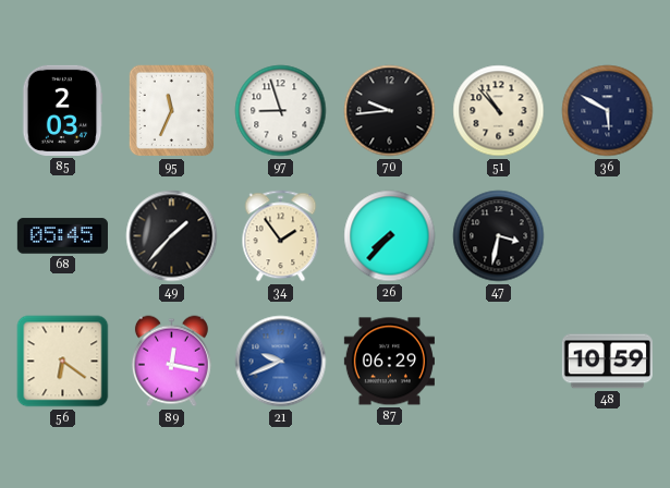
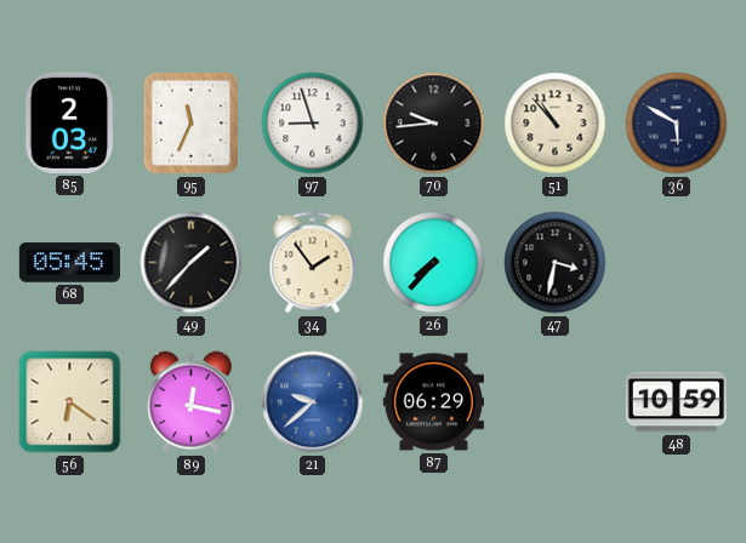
21: 9:41 -> 9:38 (313, 402)
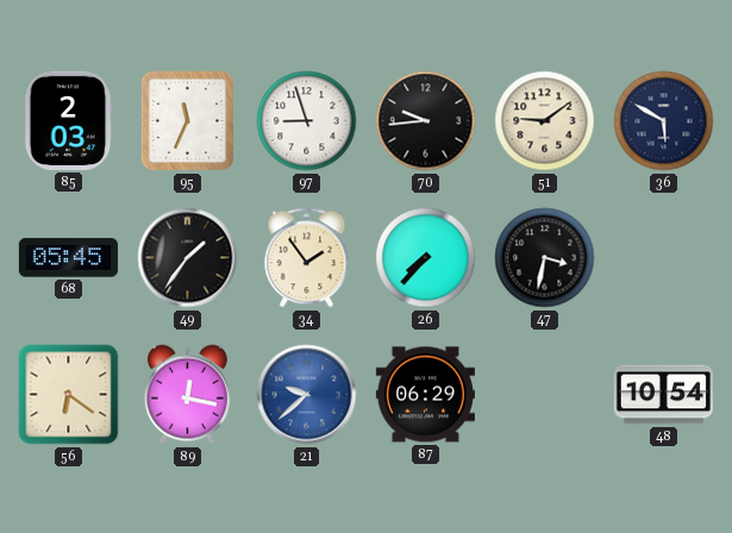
51: 10:53 -> 9:09 (545, 121)
49: 1:37 -> 1:36 (188, 258)
48: 10:59 -> 10:54 (663, 395)
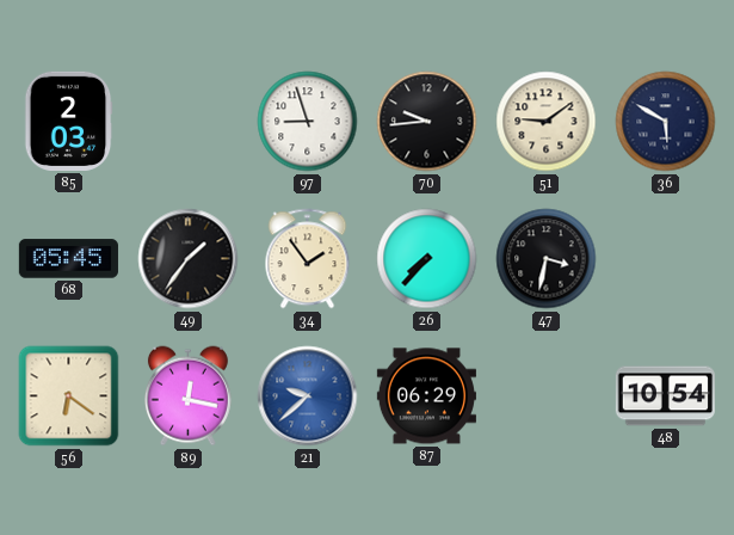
95: 11:34 -> none (188, 121)
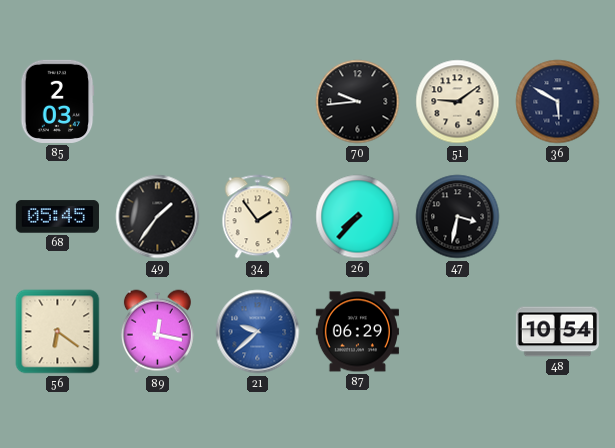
97: 8:57 -> none (308, 122)
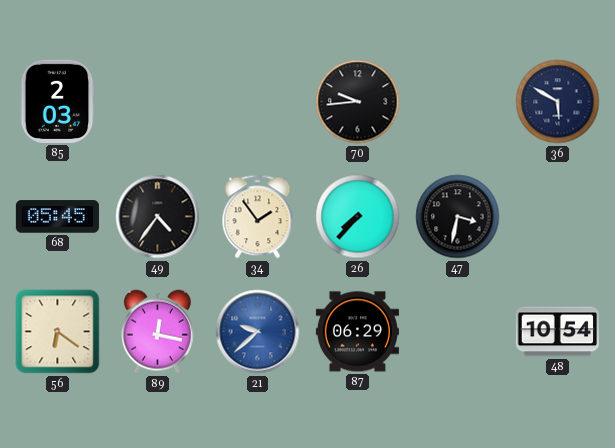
51: 9:09 -> none (458, 102)
49: 1:36 -> 4:36 (158, 217)
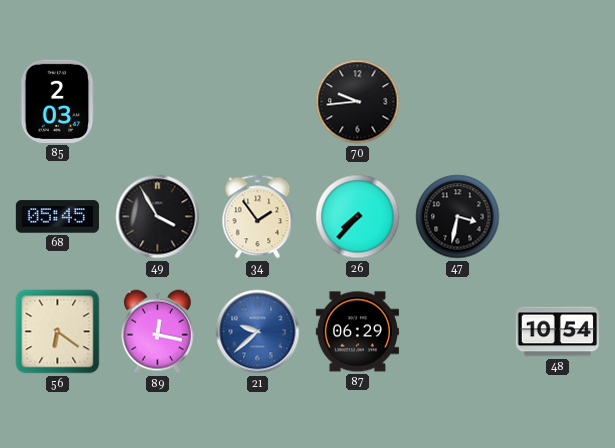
36: 5:50 -> none (558, 102)
49: 4:36 -> 3:55 (158, 217)
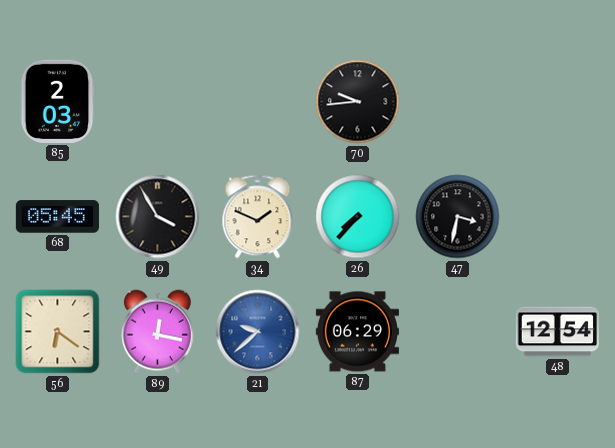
34: 1:54 -> 1:49 (258, 217)
48: 10:54 -> 12:54 (557, 332)
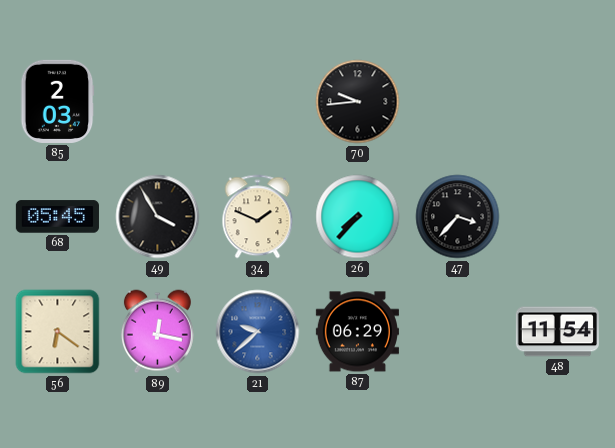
47: 3:32 -> 3:37 (458, 217)
48: 12:54 -> 11:54 (557, 332)
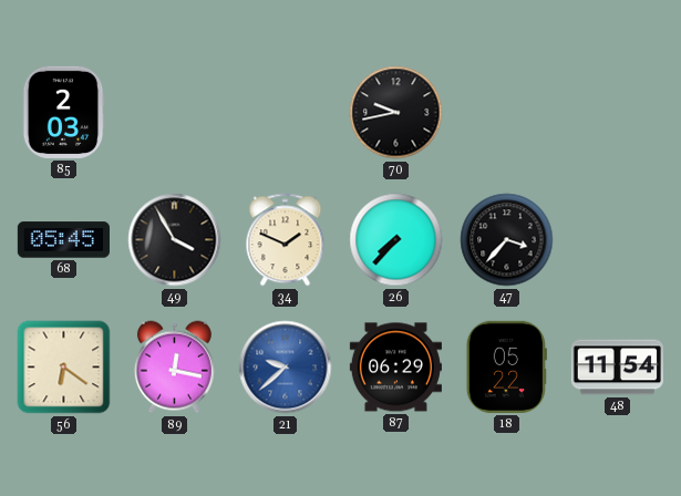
70: 9:44 -> 9:43 (396, 113)
18: none -> 05:22 (506, 366)
